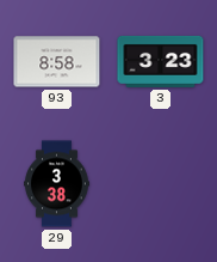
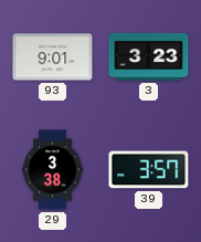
93: 8:58 -> 9:01 (53, 57)
39: none -> 3:57 (149, 170)
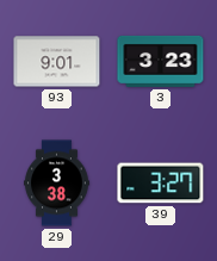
39: 3:57 -> 3:27 (161, 184)
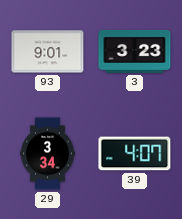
29: 3:38 -> 3:34 (48, 154)
39: 3:27 -> 4:07 (135, 154)
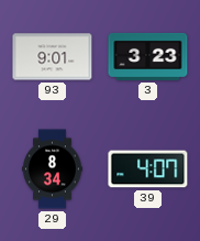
29: 3:34 -> 8:34 (53, 169)
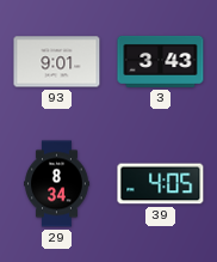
3: 3:23 -> 3:43 (161, 61)
39: 4:07 -> 4:05 (161, 184)
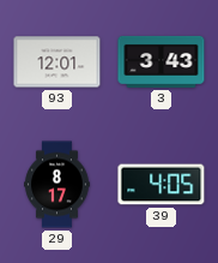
93: 9:01 -> 12:01 (57, 62)
29: 8:34 -> 8:17 (57, 185)
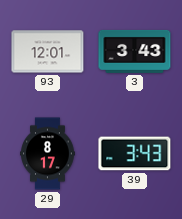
39: 4:05 -> 3:43 (135, 154)
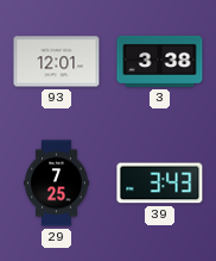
3: 3:43 -> 3:38 (160, 61)
29: 8:17 -> 7:25 (57, 184)
